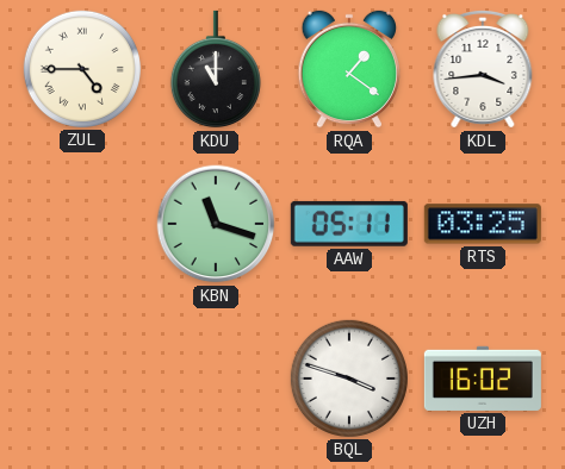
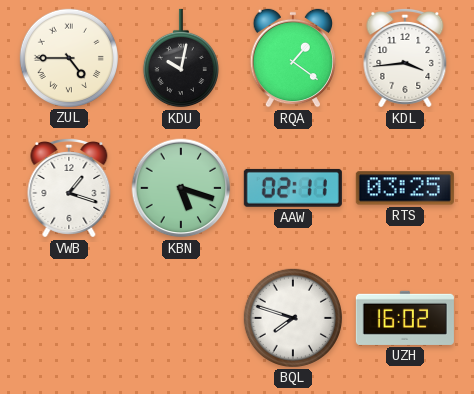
KDU: 11:00 -> 10:02 (181, 58)
VWB: none -> 1:18 (69, 188)
KBN: 11:18 -> 5:18 (181, 188)
AAW: 05:11 -> 02:11 (293, 188)
BQL: 3:48 -> 7:48 (293, 318)
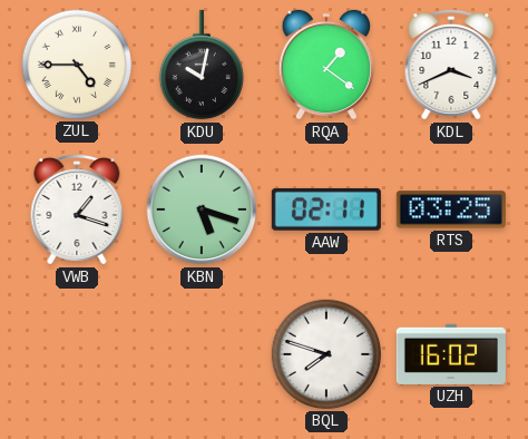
KDL: 3:44 -> 3:41 (451, 65)
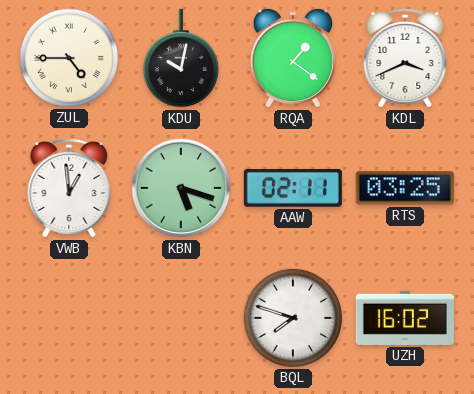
VWB: 1:18 -> 12:59 (69, 188)
